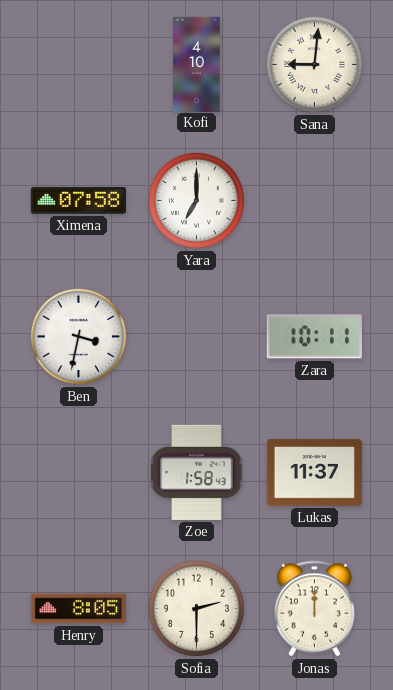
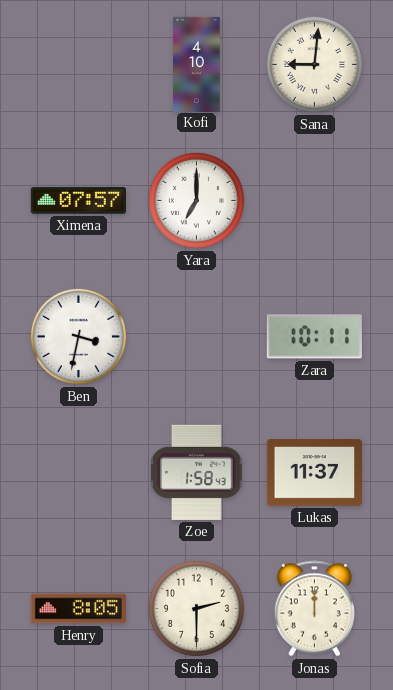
Ximena: 07:58 -> 07:57 (78, 201)
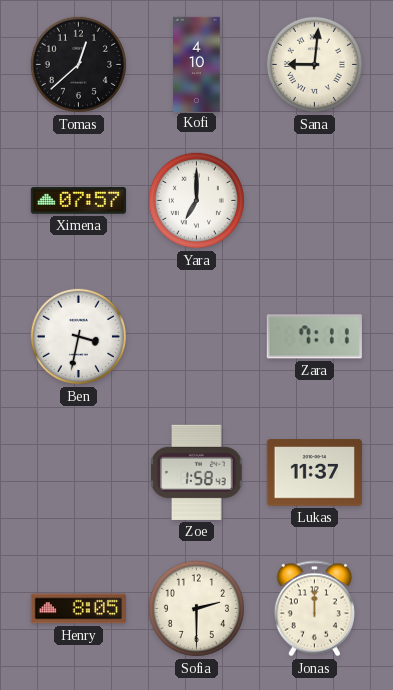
Tomas: none -> 12:38 (78, 64)
Zara: 10:11 -> 7:11 (314, 337)
